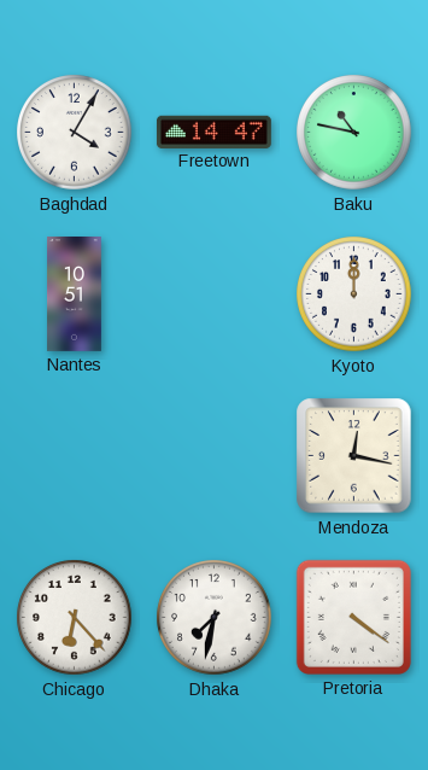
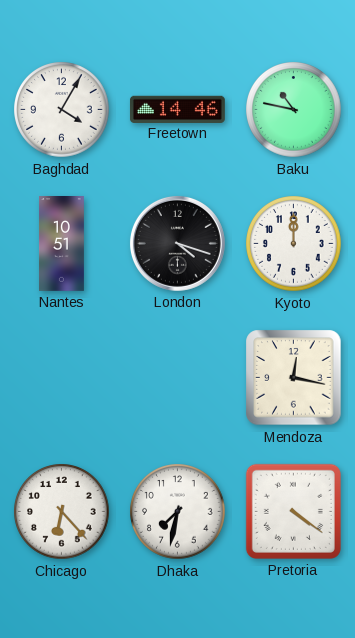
Freetown: 14:47 -> 14:46 (177, 109)
London: none -> 4:18 (177, 243)
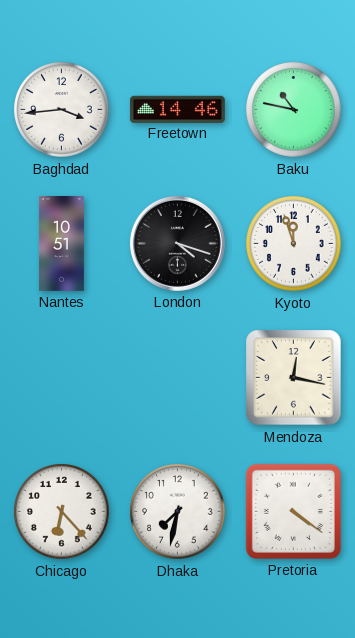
Baghdad: 4:05 -> 3:44 (62, 110)
Kyoto: 12:00 -> 11:57 (294, 244)
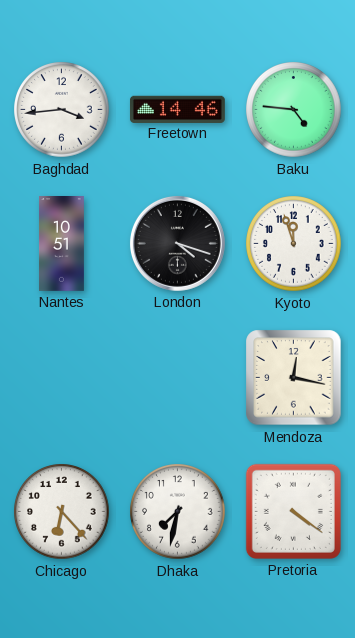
Baku: 10:47 -> 4:46 (294, 110)
